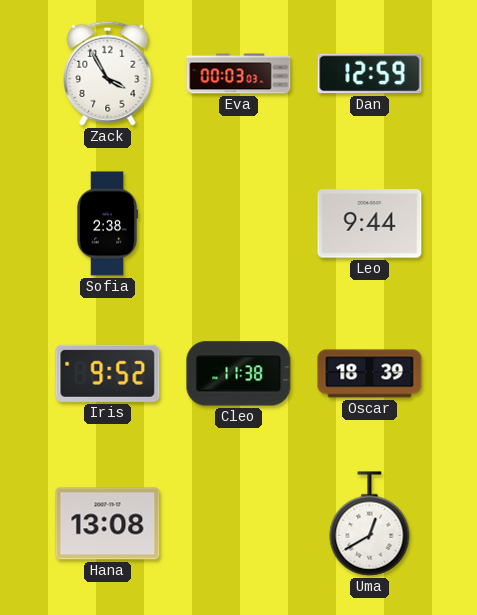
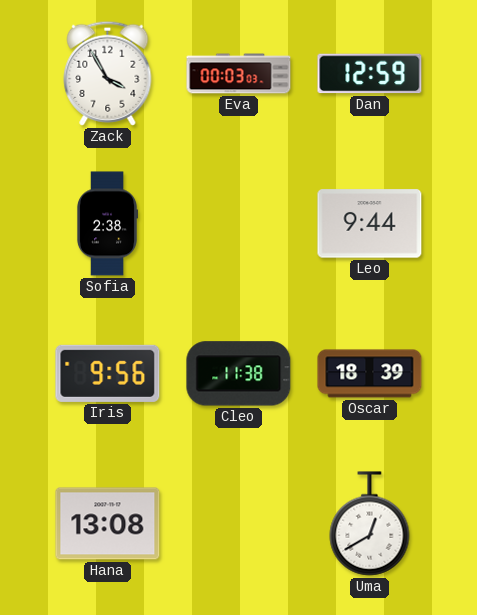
Iris: 9:52 -> 9:56 (108, 373)
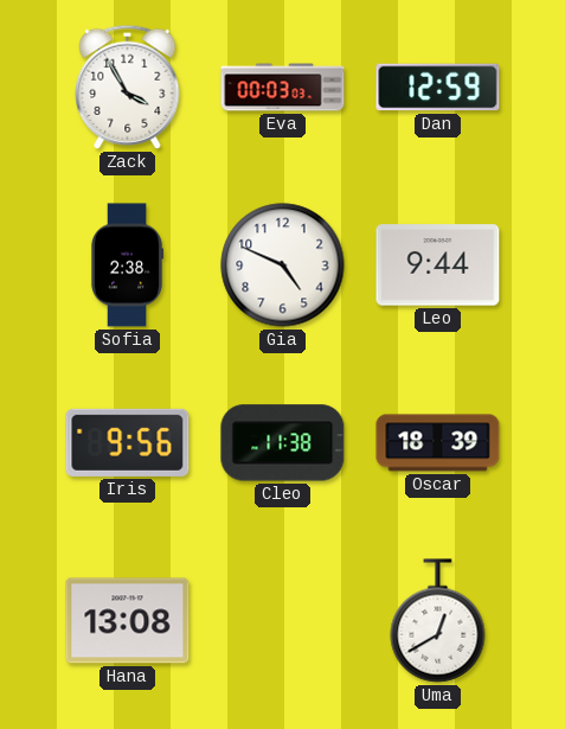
Gia: none -> 4:49 (283, 266)
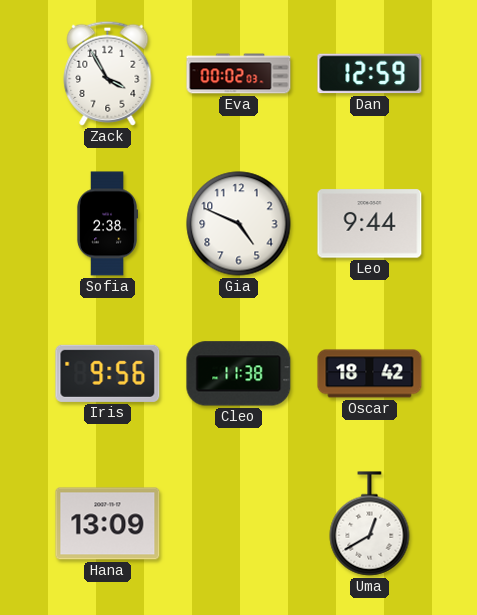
Eva: 00:03 -> 00:02 (239, 74)
Oscar: 18:39 -> 18:42 (370, 374)
Hana: 13:08 -> 13:09 (108, 524)
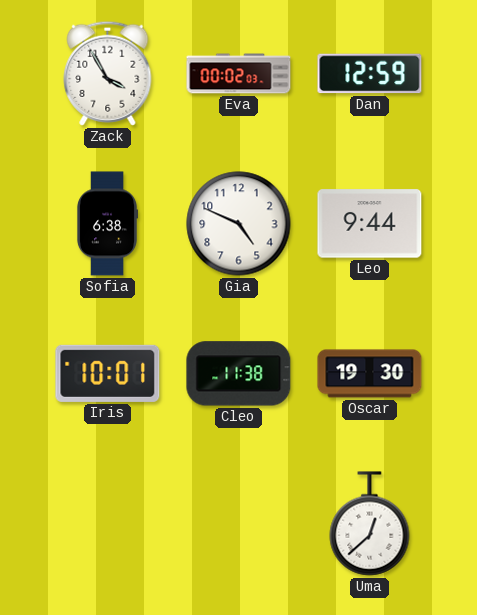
Sofia: 2:38 -> 6:38 (106, 224)
Iris: 9:56 -> 10:01 (108, 373)
Oscar: 18:42 -> 19:30 (370, 374)
Hana: 13:09 -> none (108, 524)
Uma: 12:40 -> 12:38 (370, 524)
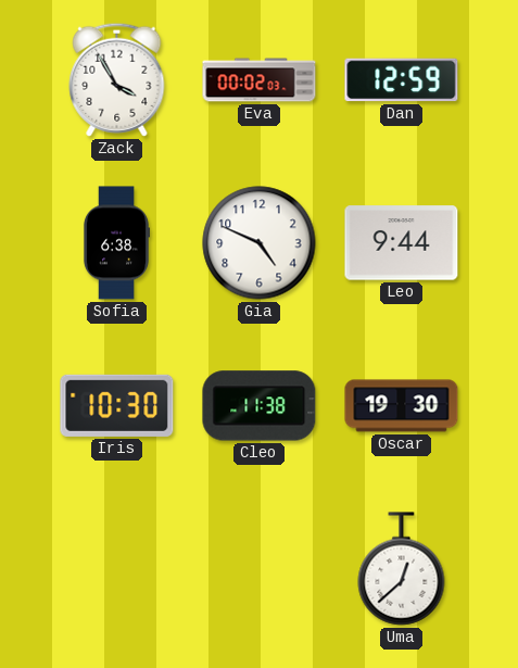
Iris: 10:01 -> 10:30 (117, 405)
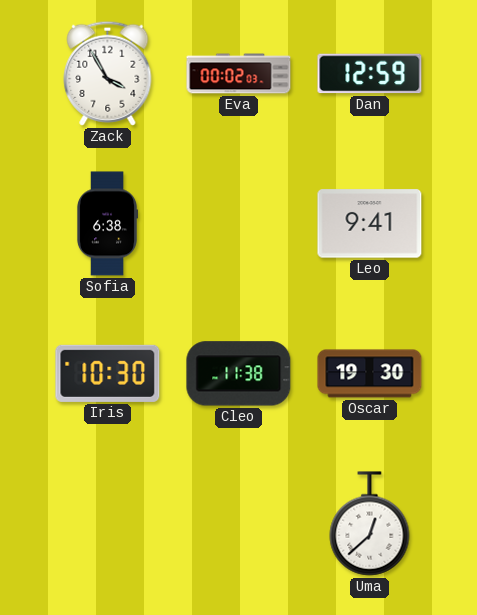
Gia: 4:49 -> none (260, 243)
Leo: 9:44 -> 9:41 (370, 224)
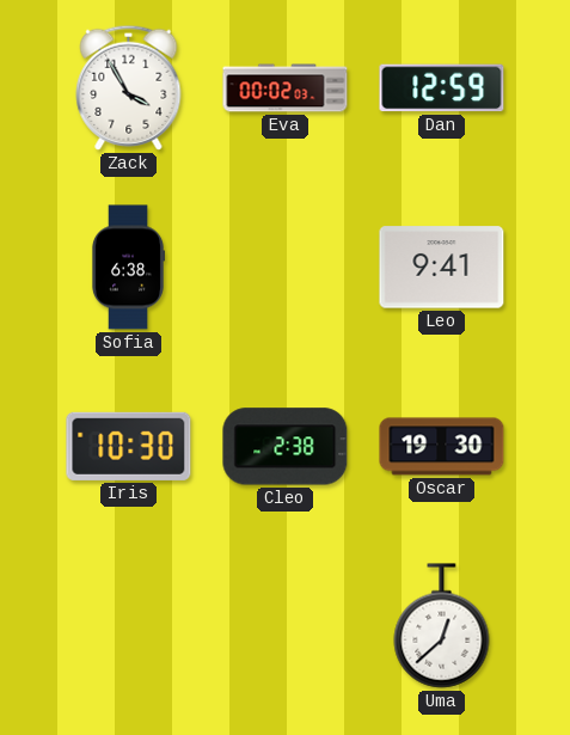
Cleo: 11:38 -> 2:38 (286, 447)
